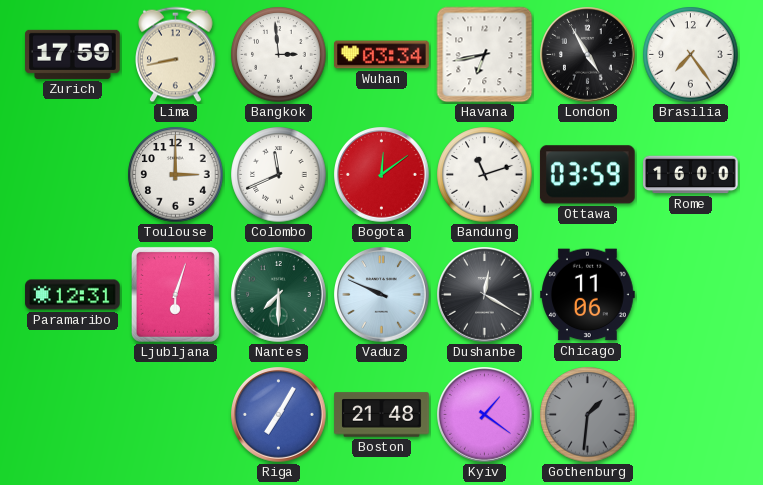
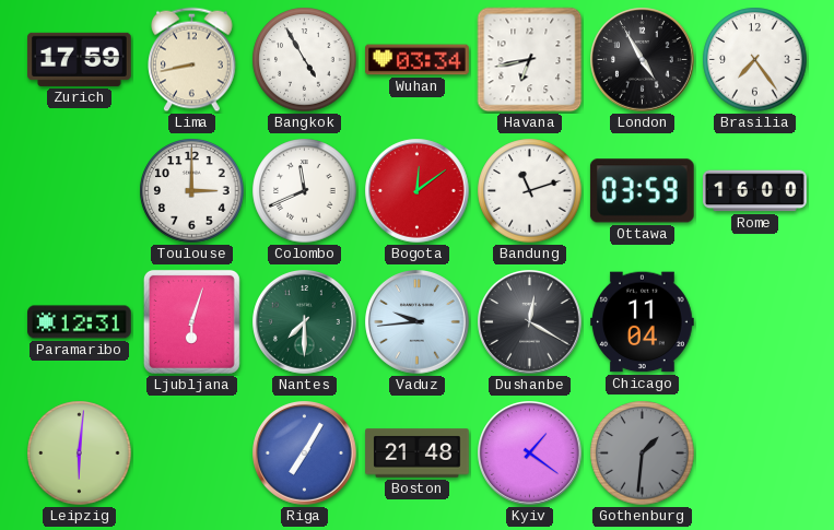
Bangkok: 2:59 -> 4:55 (305, 60)
Vaduz: 9:49 -> 9:44 (418, 322)
Chicago: 11:06 -> 11:04 (643, 322)
Leipzig: none -> 6:01 (80, 454)
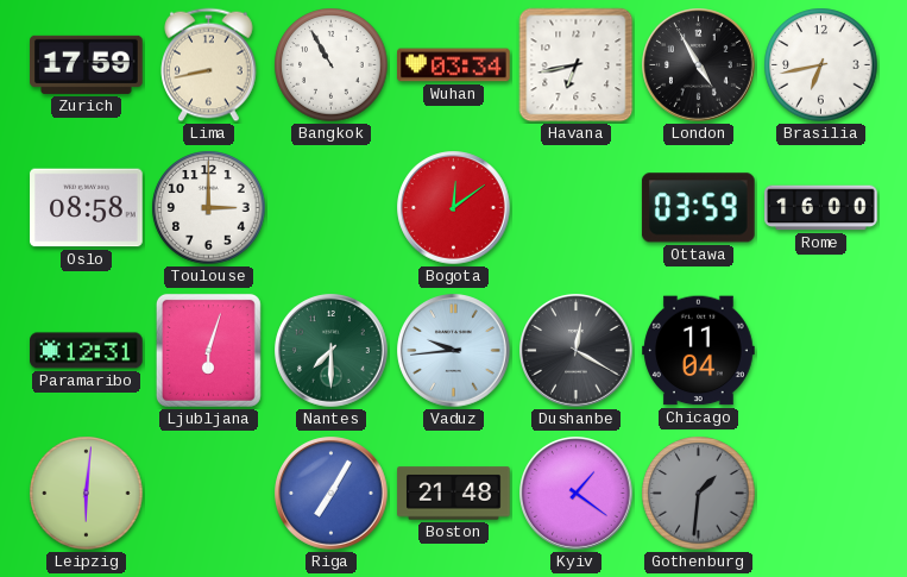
Bangkok: 4:55 -> 10:55 (332, 65)
Brasilia: 7:24 -> 6:43 (821, 65)
Oslo: none -> 08:58 (87, 208)
Colombo: 11:41 -> none (305, 191)
Bandung: 11:12 -> none (530, 191)
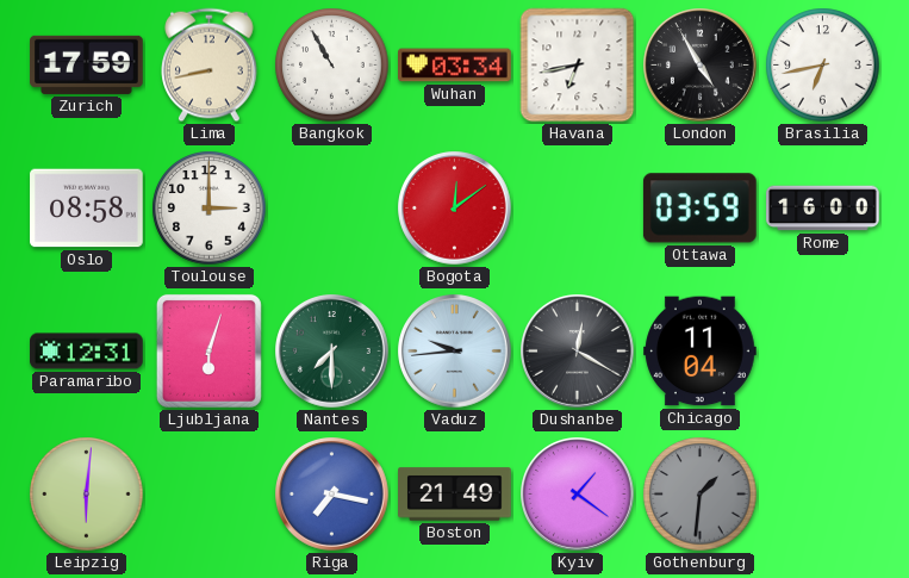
Riga: 7:05 -> 7:17 (332, 495)
Boston: 21:48 -> 21:49 (455, 495)
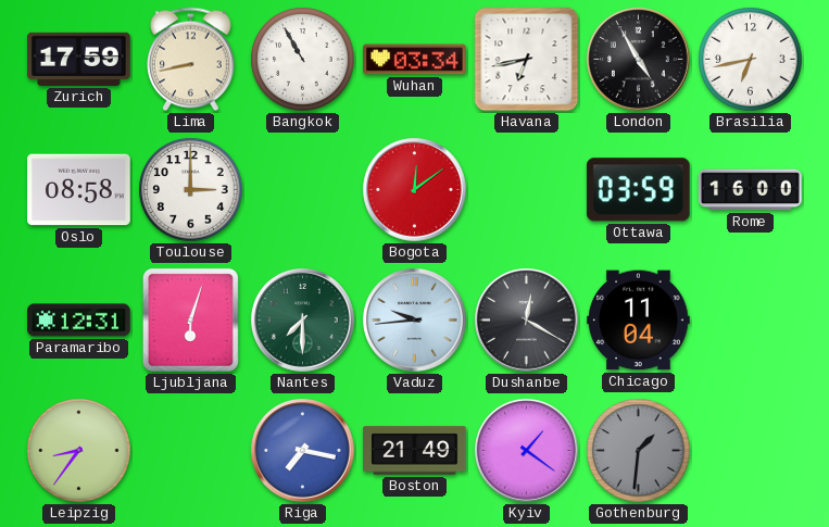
Leipzig: 6:01 -> 8:36 (79, 451)
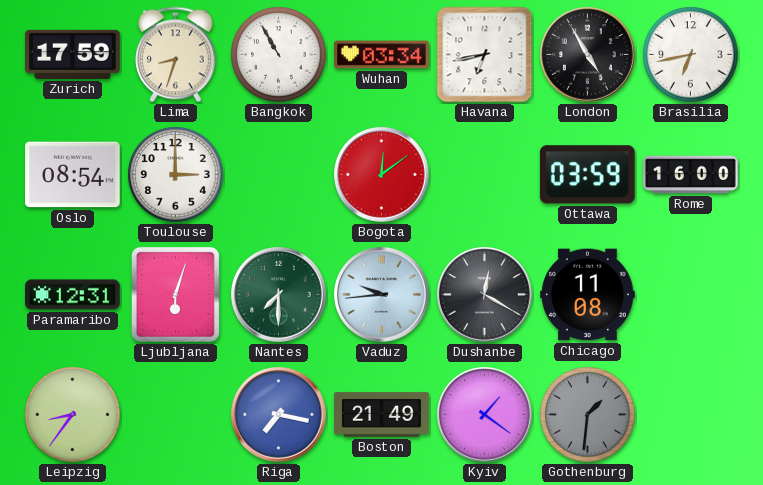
Lima: 8:43 -> 8:33 (176, 55)
Oslo: 08:58 -> 08:54 (73, 175)
Chicago: 11:04 -> 11:08 (588, 295)
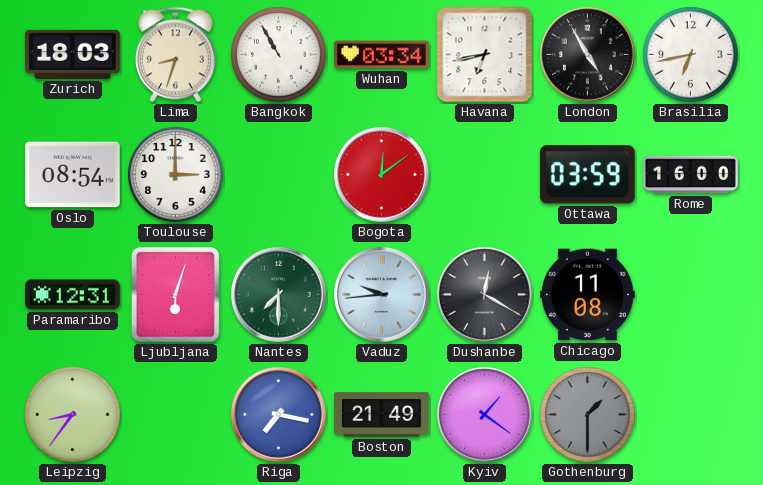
Zurich: 17:59 -> 18:03 (73, 54)
Gothenburg: 1:31 -> 1:30 (588, 415)
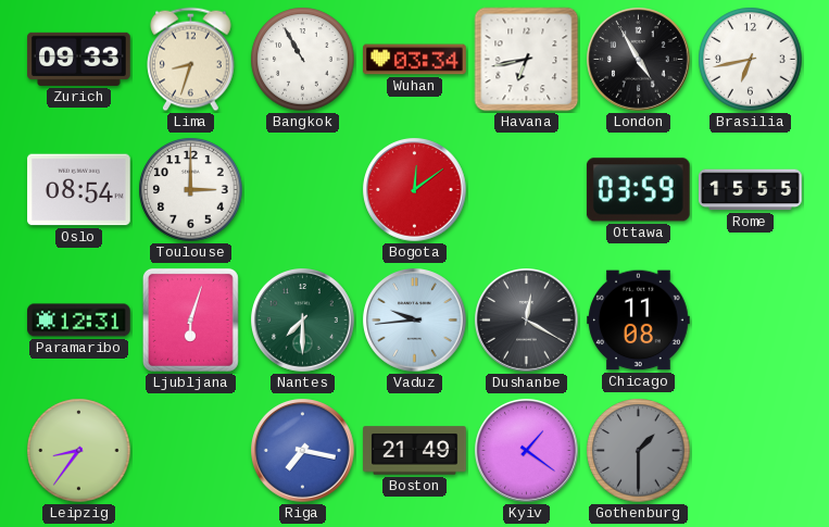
Zurich: 18:03 -> 09:33 (79, 59)
Rome: 16:00 -> 15:55 (751, 190)
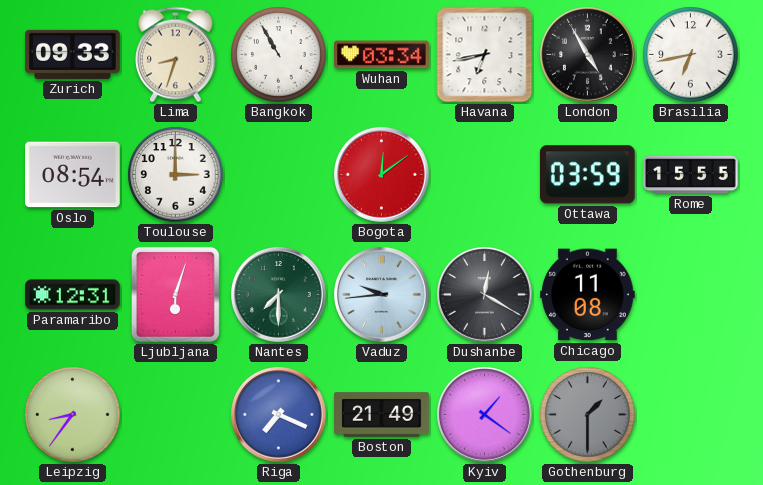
Riga: 7:17 -> 7:19 (279, 415)
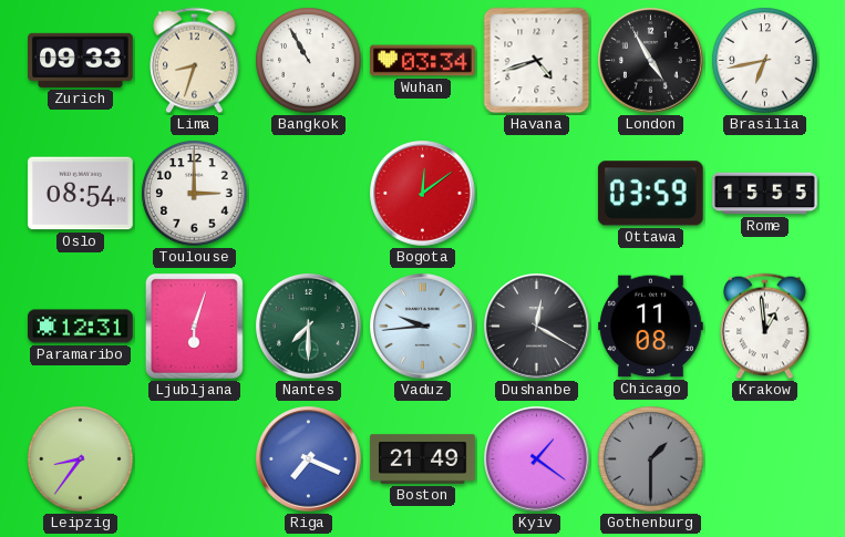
Havana: 6:43 -> 4:42 (537, 61)
Krakow: none -> 12:59 (765, 327)
